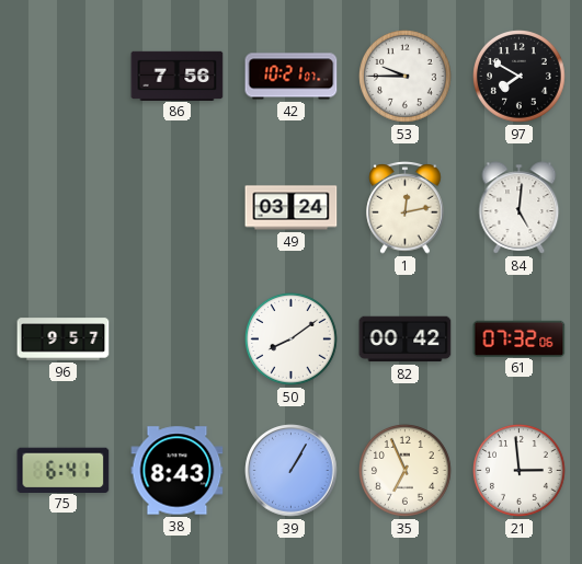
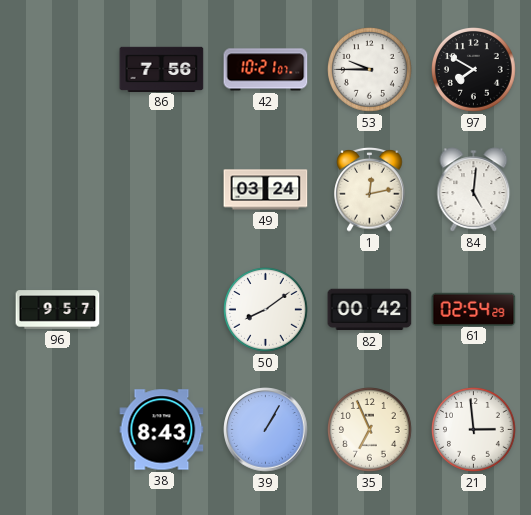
61: 07:32 -> 02:54 (474, 309)
75: 6:41 -> none (64, 470)
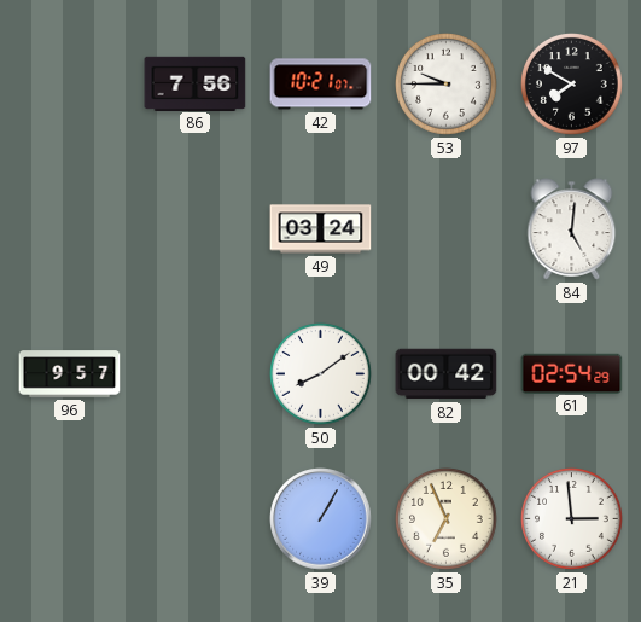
1: 12:13 -> none (370, 190)
38: 8:43 -> none (162, 430)
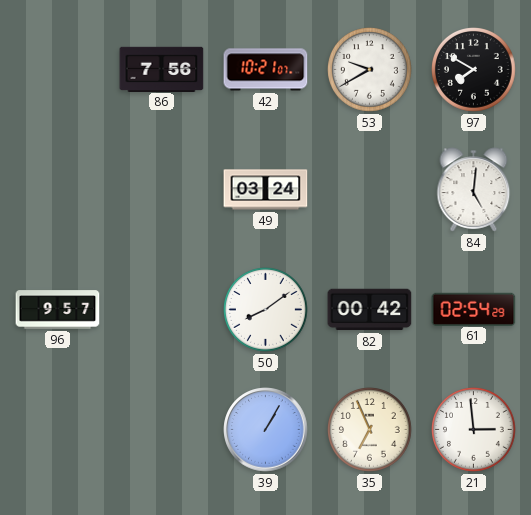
53: 9:45 -> 9:40 (370, 70)
